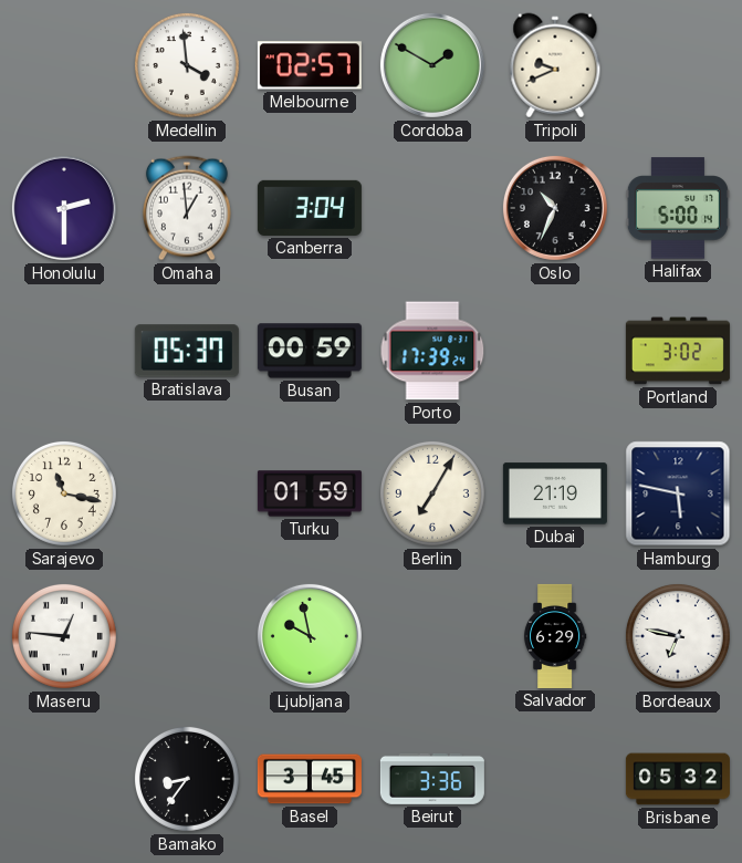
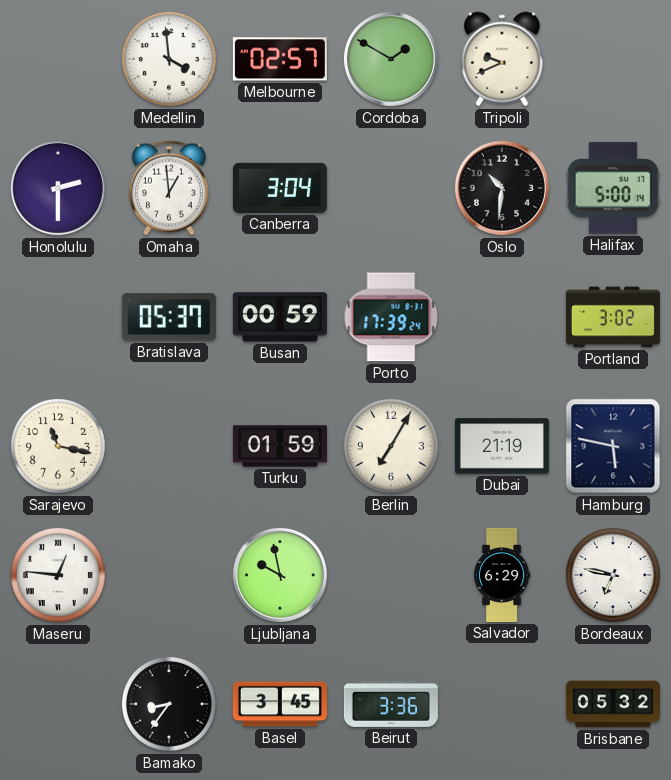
Oslo: 10:34 -> 10:31 (502, 188)
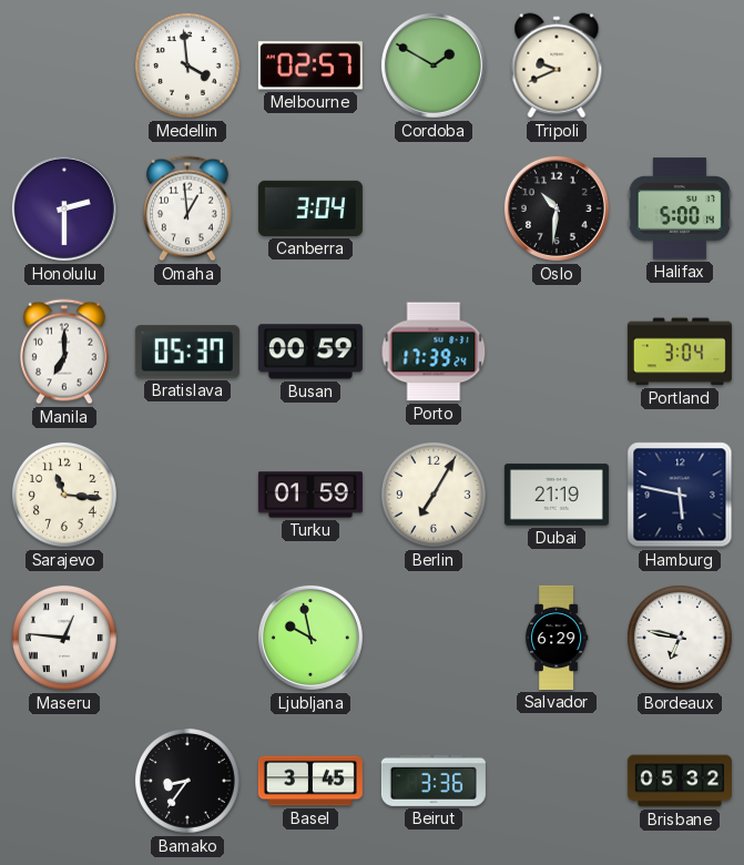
Manila: none -> 7:00 (64, 352)
Portland: 3:02 -> 3:04 (680, 352)
Sarajevo: 11:17 -> 11:16 (64, 495)
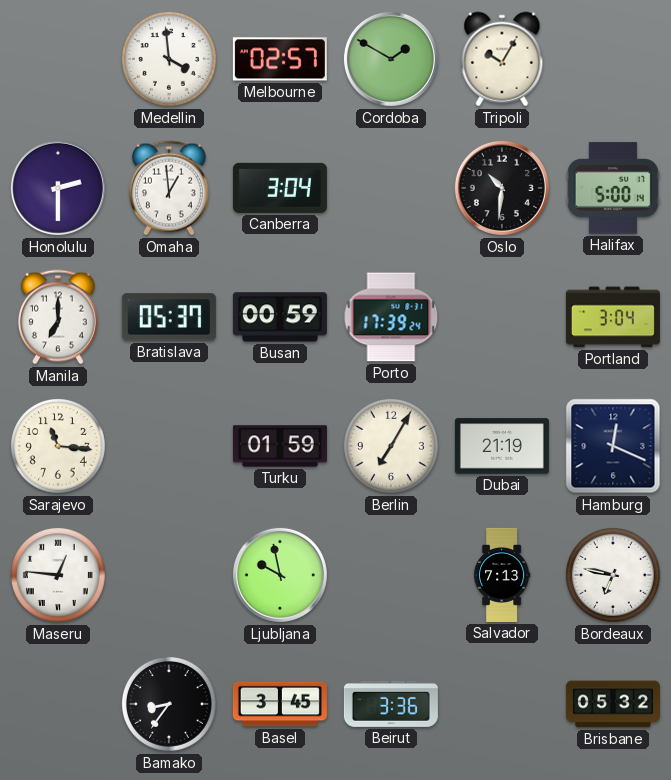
Tripoli: 9:41 -> 10:05 (502, 59)
Hamburg: 5:47 -> 12:19 (613, 446)
Salvador: 6:29 -> 7:13 (502, 575)
